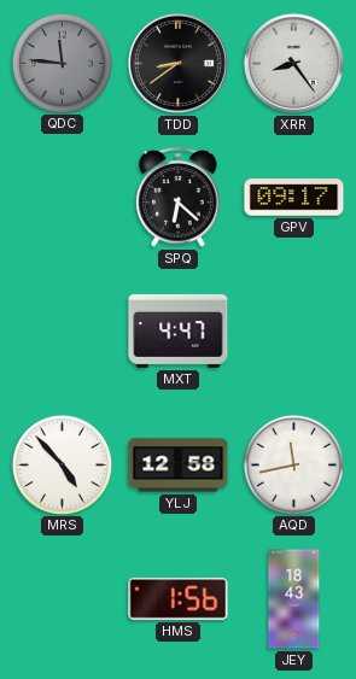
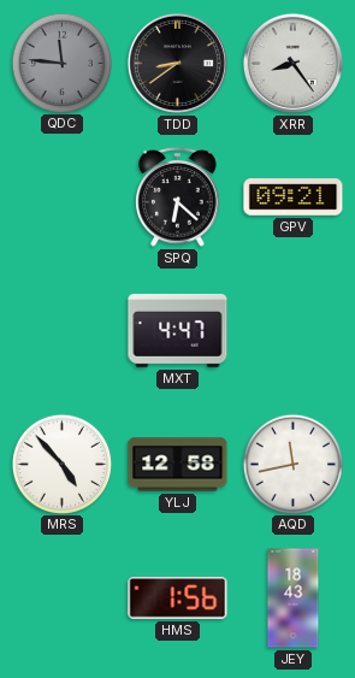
GPV: 09:17 -> 09:21 (294, 197)
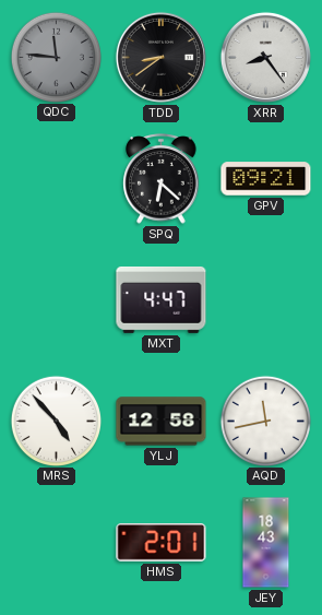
HMS: 1:56 -> 2:01 (162, 543)
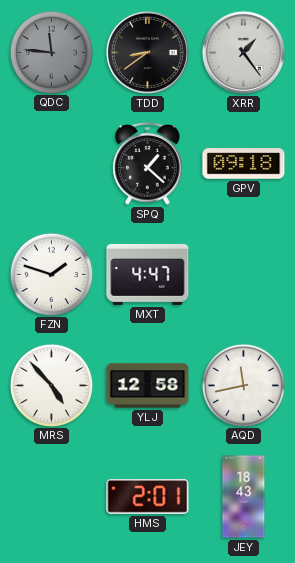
XRR: 8:24 -> 1:24 (243, 52)
SPQ: 6:22 -> 1:22 (148, 164)
GPV: 09:21 -> 09:18 (244, 164)
FZN: none -> 1:48 (51, 274)
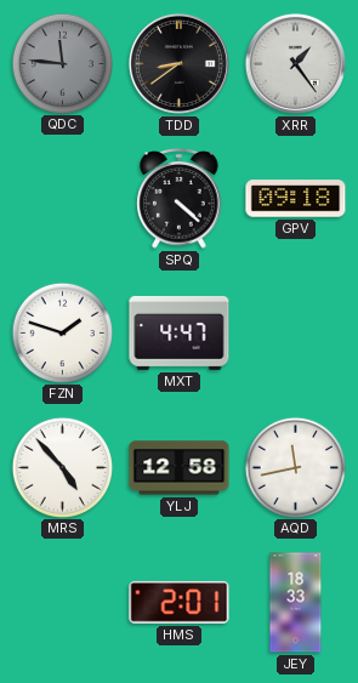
SPQ: 1:22 -> 4:22 (180, 199)
JEY: 18:43 -> 18:33 (296, 603)
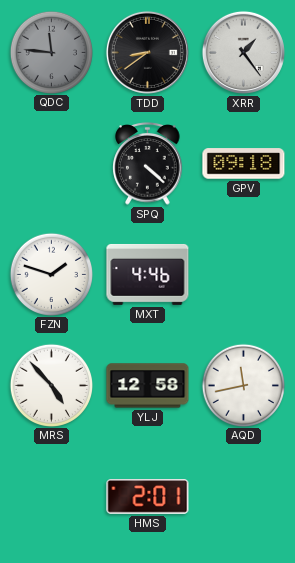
MXT: 4:47 -> 4:46 (148, 274)
JEY: 18:33 -> none (296, 603)
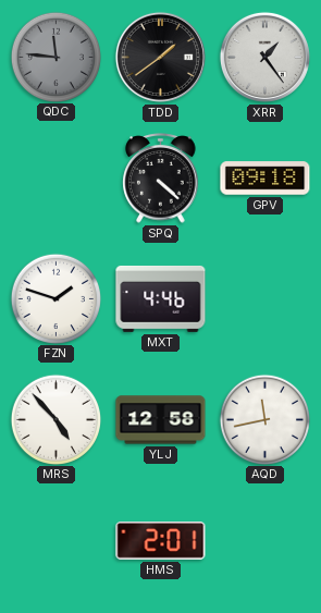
TDD: 8:39 -> 1:39 (160, 57)
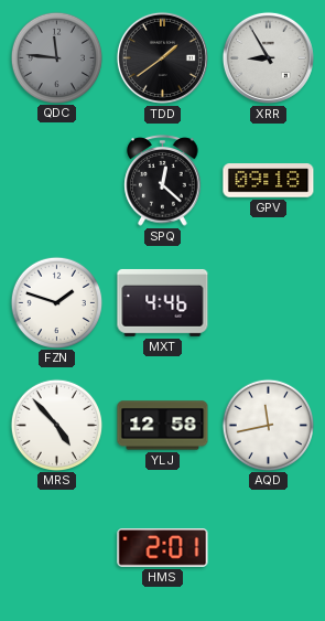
XRR: 1:24 -> 8:55 (268, 57)
SPQ: 4:22 -> 12:22 (163, 181)
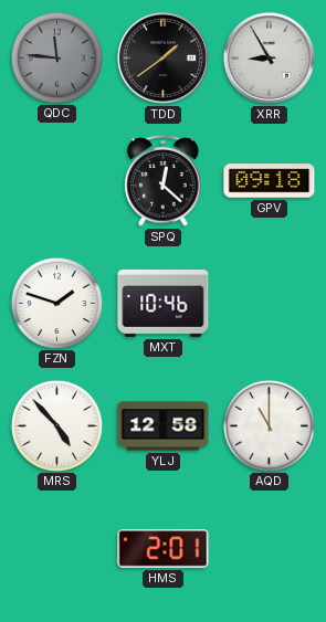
MXT: 4:46 -> 10:46 (164, 303)
AQD: 11:43 -> 11:00 (269, 425)
